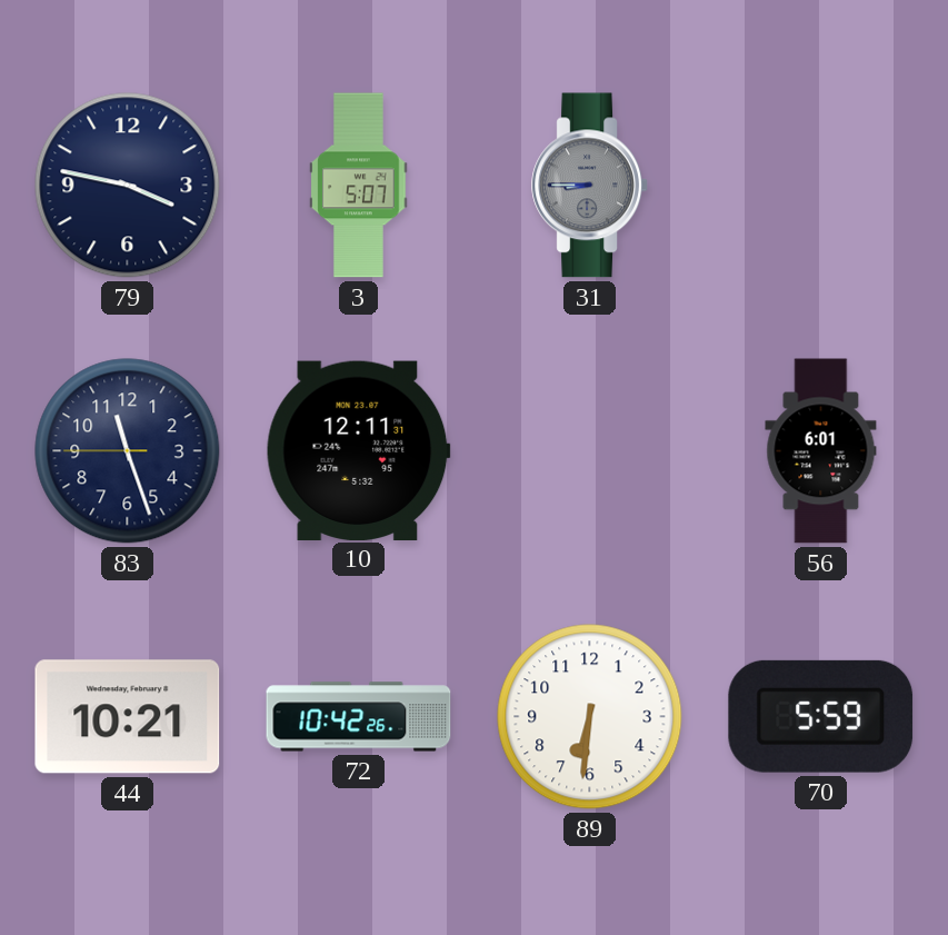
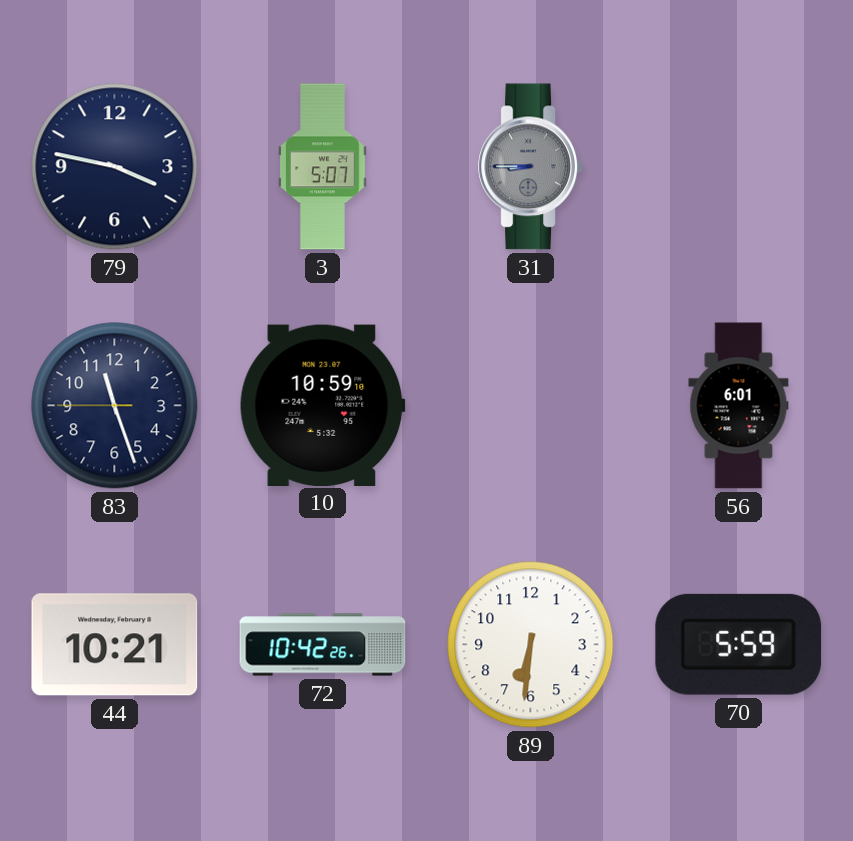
10: 12:11 -> 10:59 (322, 405)
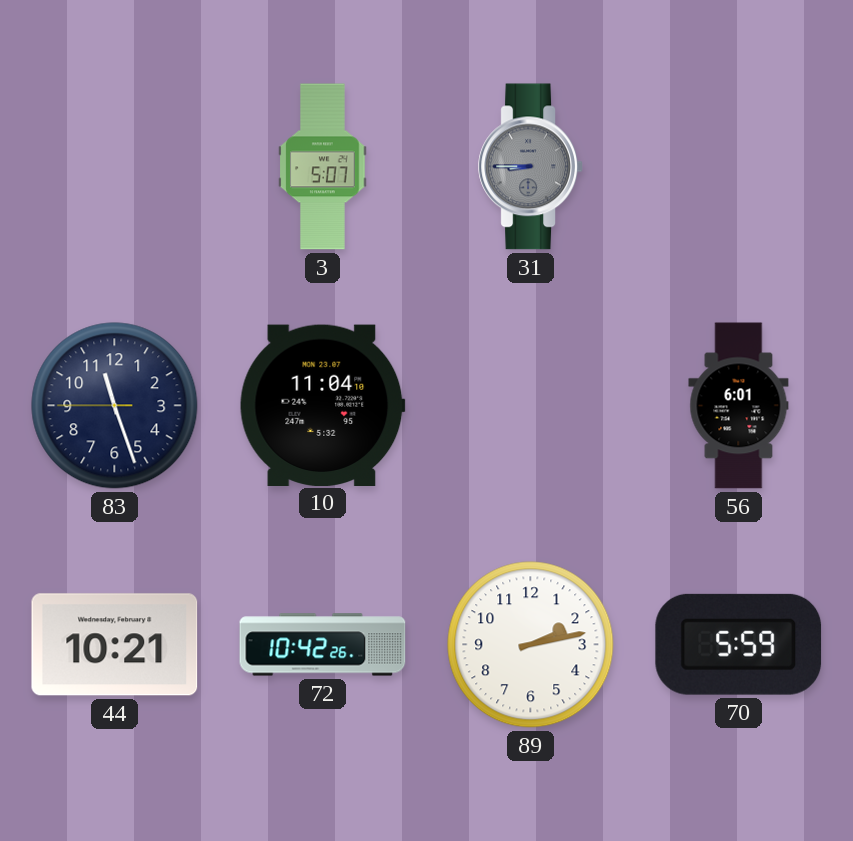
79: 3:47 -> none (115, 167)
10: 10:59 -> 11:04 (322, 405)
89: 6:31 -> 2:13 (531, 645)
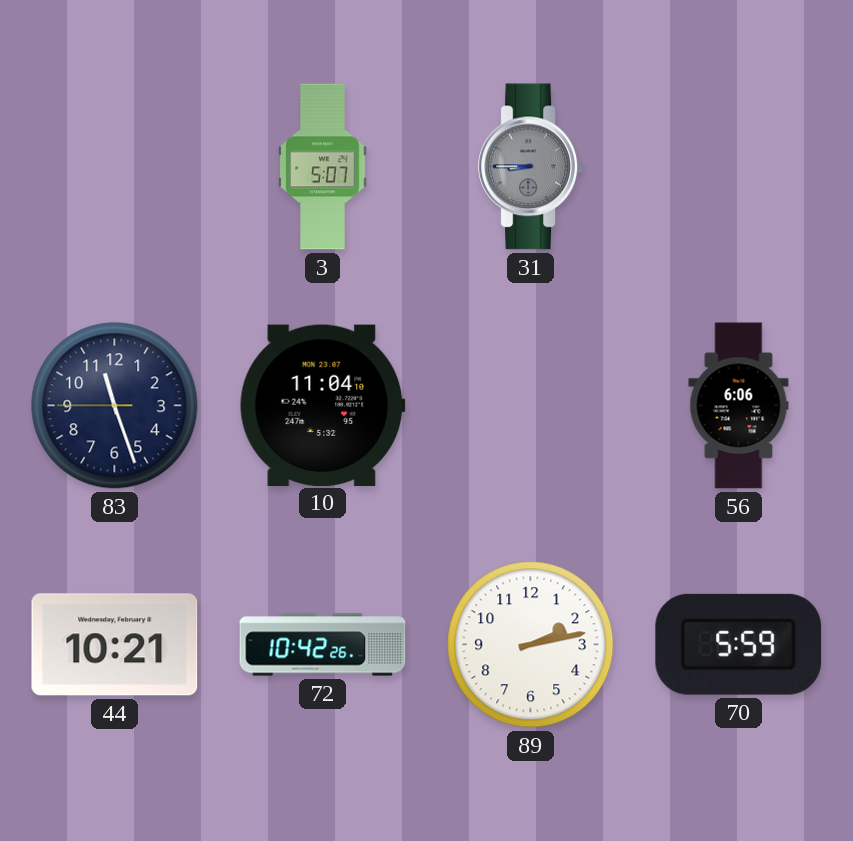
56: 6:01 -> 6:06 (739, 406)
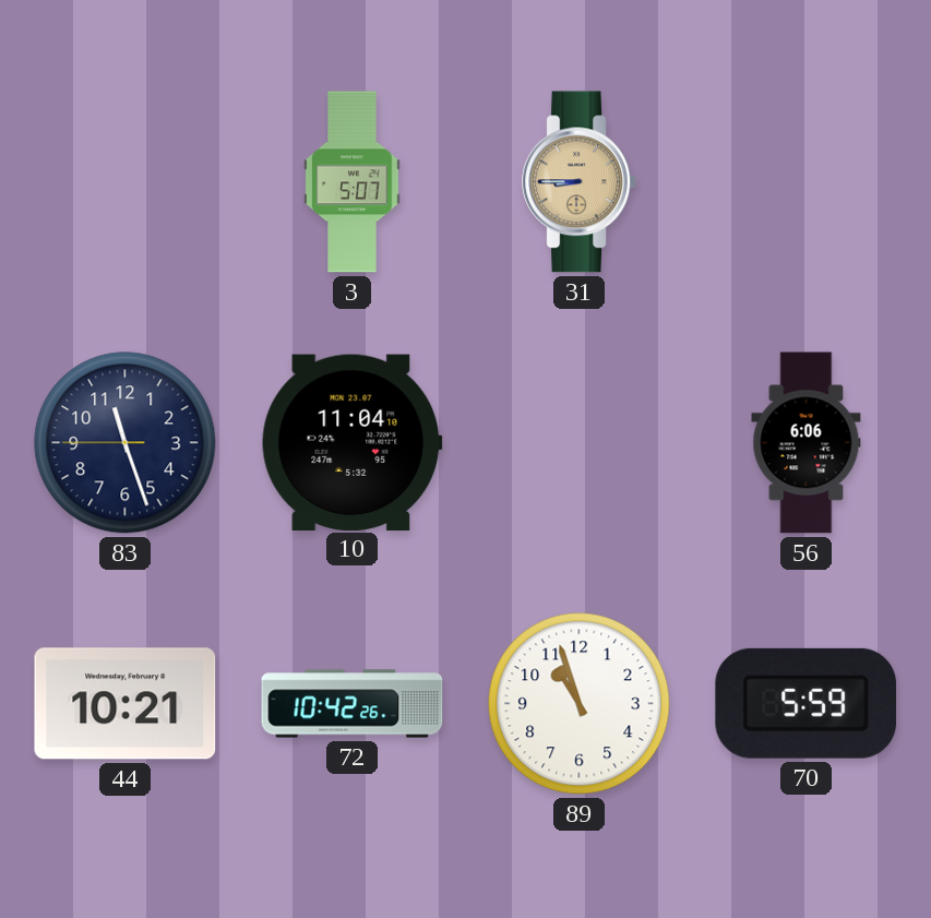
31 dial: grey -> champagne (580, 182)
89: 2:13 -> 10:57 (580, 704)
